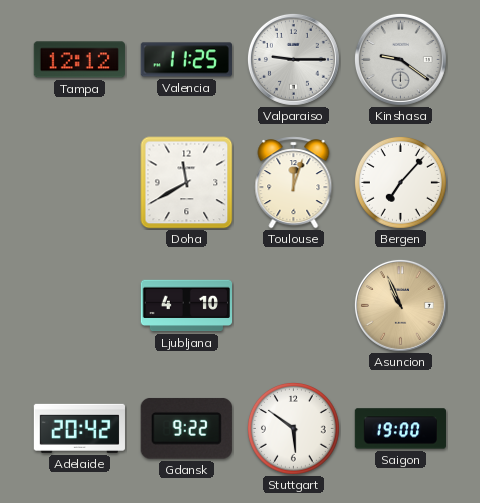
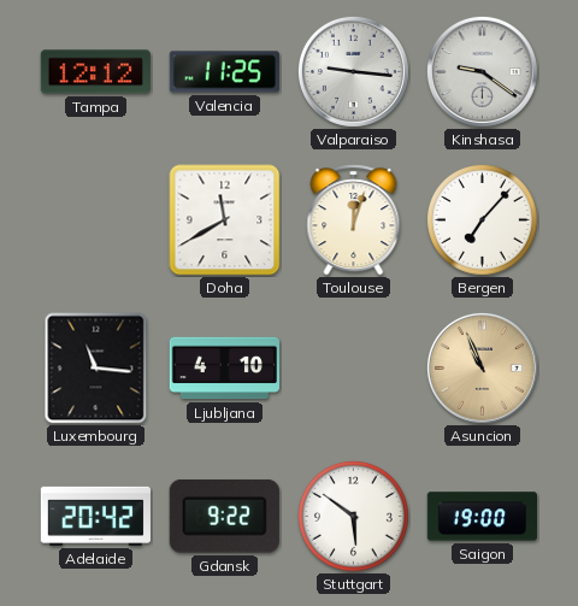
Valparaiso: 9:15 -> 9:16 (353, 71)
Luxembourg: none -> 11:16 (96, 369)
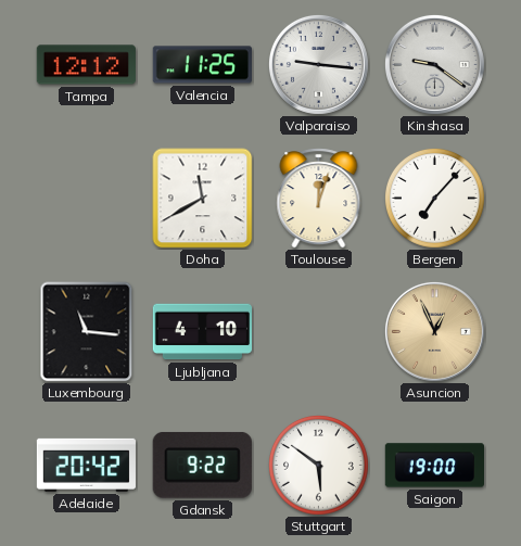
Asuncion: 10:56 -> 12:56 (434, 331)
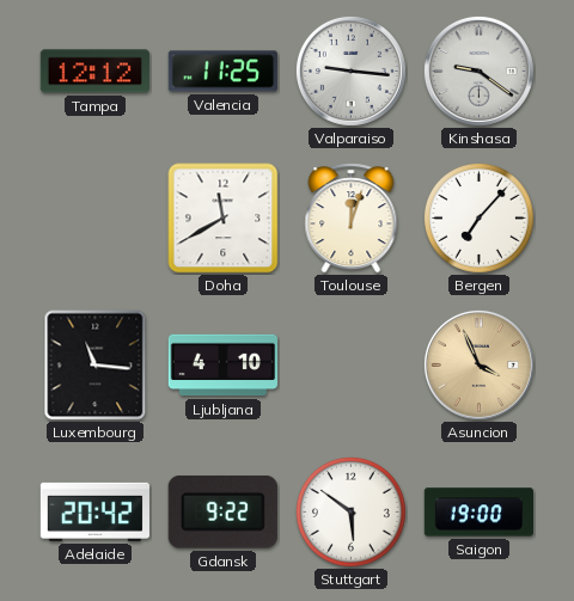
Asuncion: 12:56 -> 3:56 (478, 364)
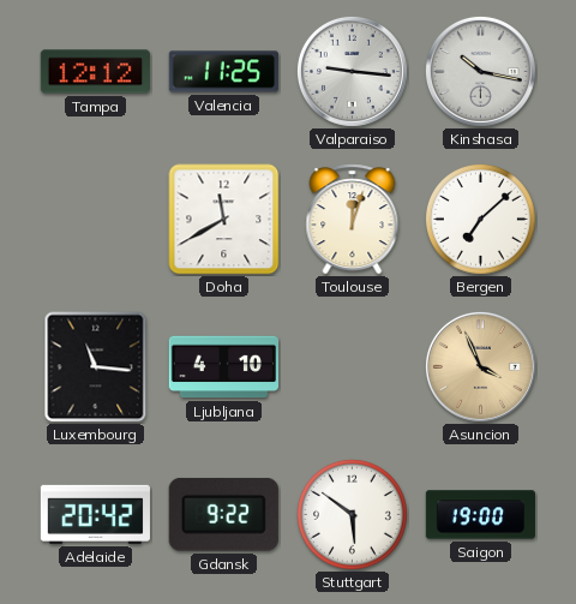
Kinshasa: 9:21 -> 10:17 (480, 71)
Bergen: 7:07 -> 7:08 (480, 219)
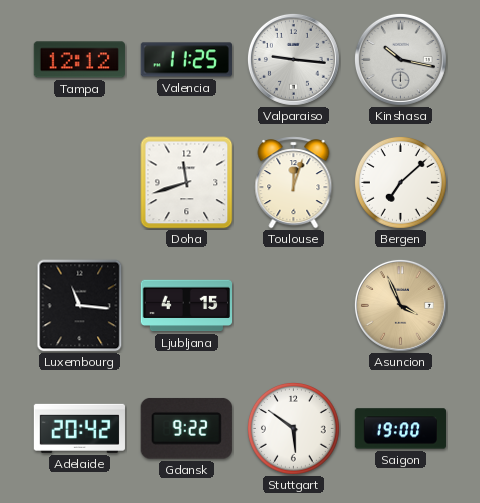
Doha: 11:40 -> 11:42 (187, 183)
Ljubljana: 4:10 -> 4:15 (186, 306)
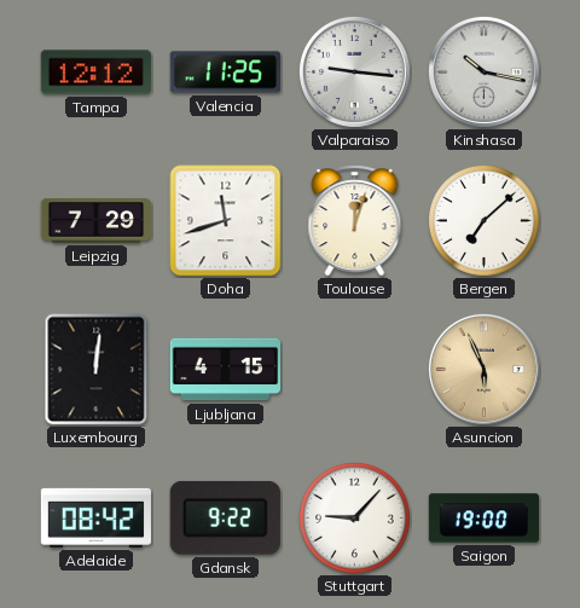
Leipzig: none -> 7:29 (95, 221)
Luxembourg: 11:16 -> 12:01 (97, 370)
Asuncion: 3:56 -> 5:56 (483, 369)
Adelaide: 20:42 -> 08:42 (95, 517)
Stuttgart: 5:51 -> 9:07 (354, 517)
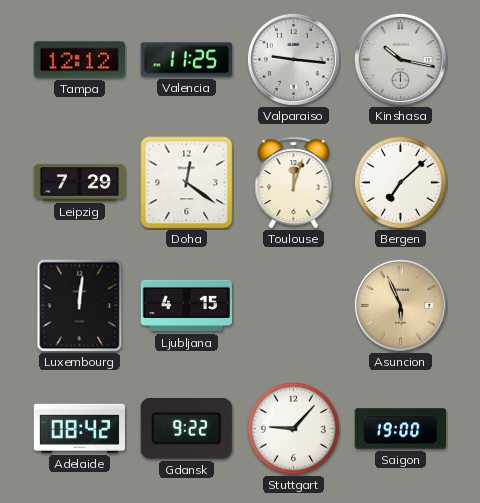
Doha: 11:42 -> 12:21 (187, 183)
